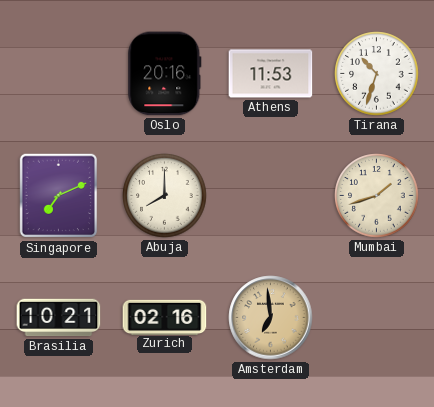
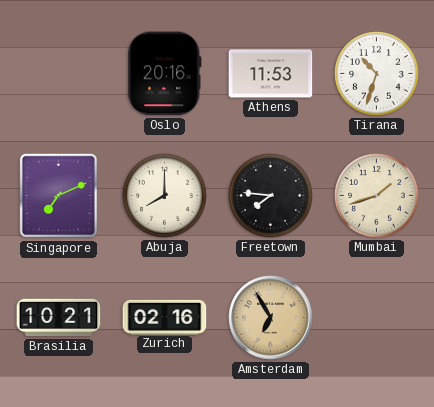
Freetown: none -> 7:46 (271, 196)
Amsterdam: 6:59 -> 6:55 (271, 318)
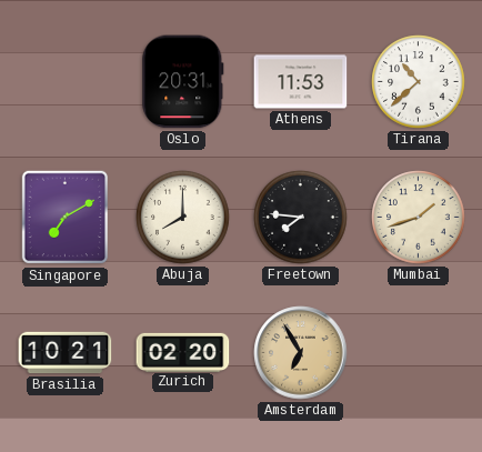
Oslo: 20:16 -> 20:31 (183, 82)
Tirana: 10:33 -> 10:38 (419, 82)
Singapore: 7:11 -> 7:10 (64, 218)
Zurich: 02:16 -> 02:20 (183, 352)
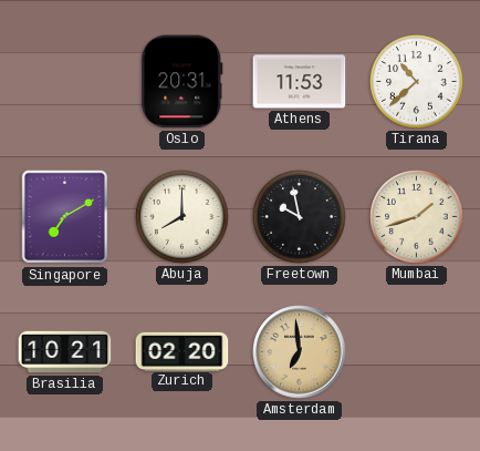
Freetown: 7:46 -> 9:58 (300, 217)
Amsterdam: 6:55 -> 6:59 (300, 352)
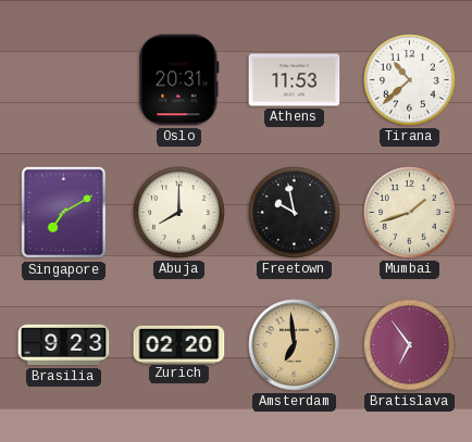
Brasilia: 10:21 -> 9:23 (64, 345)
Bratislava: none -> 6:54 (410, 345)
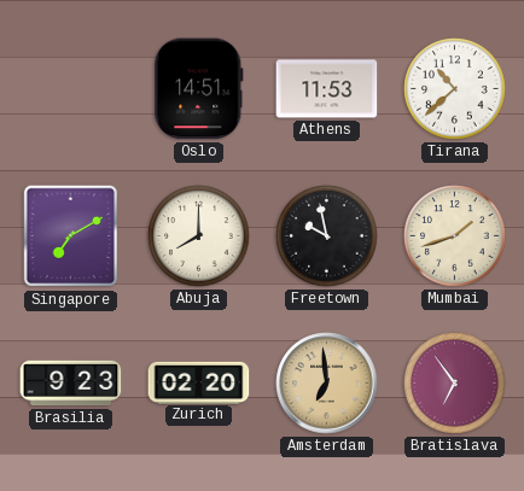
Oslo: 20:31 -> 14:51 (199, 89)
